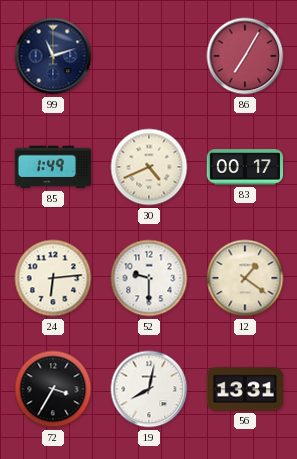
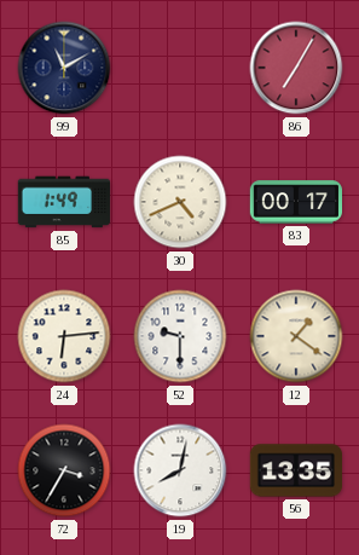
99: 11:12 -> 11:10 (64, 68)
56: 13:31 -> 13:35 (295, 470)
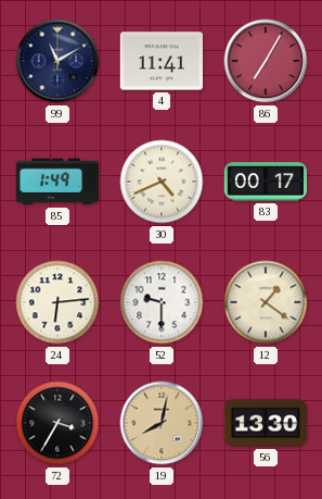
4: none -> 11:41 (160, 61)
19 dial: white -> champagne (162, 423)
56: 13:35 -> 13:30 (265, 423)
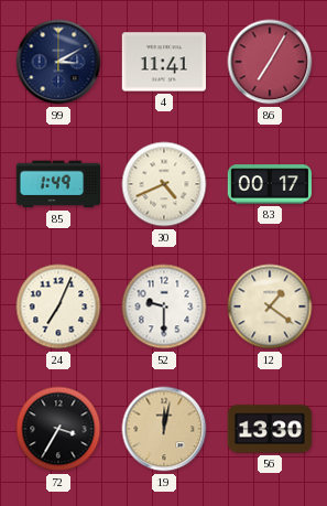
99: 11:10 -> 3:10 (58, 62)
24: 6:14 -> 7:04 (58, 306)
19: 8:02 -> 12:02 (164, 429)
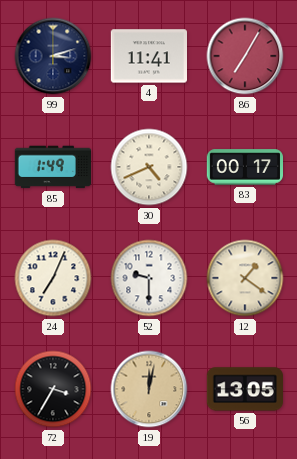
99: 3:10 -> 3:12 (53, 56)
56: 13:30 -> 13:05 (244, 389)
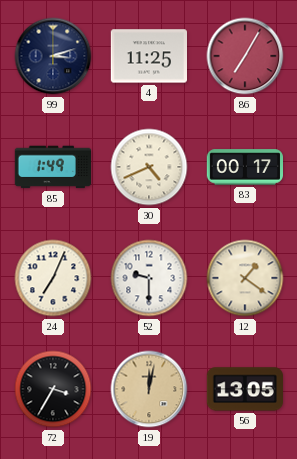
4: 11:41 -> 11:25 (148, 56)
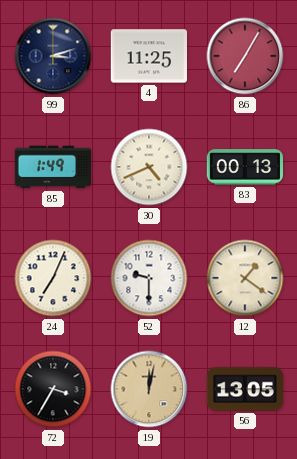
83: 00:17 -> 00:13 (244, 167)
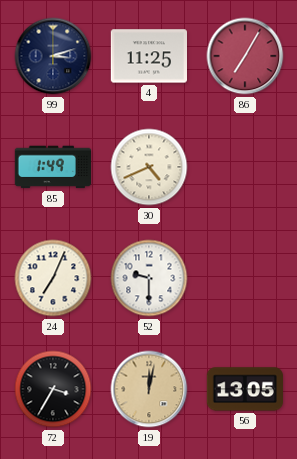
83: 00:13 -> none (244, 167)
12: 1:21 -> none (245, 278)
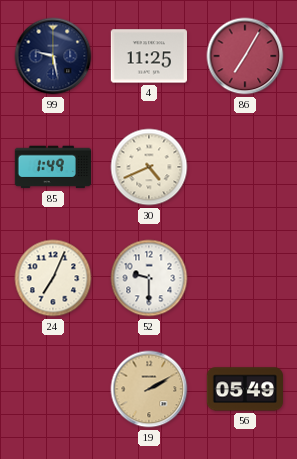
99: 3:12 -> 9:28 (53, 56)
72: 3:35 -> none (53, 389)
19: 12:02 -> 2:10 (149, 389)
56: 13:05 -> 05:49 (244, 389)
